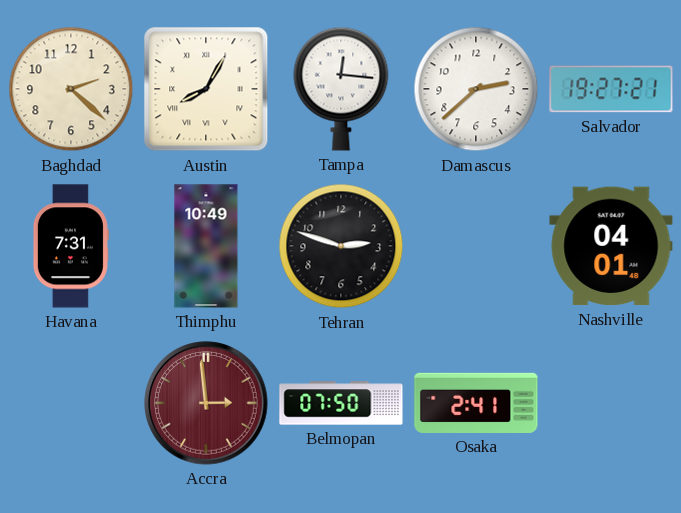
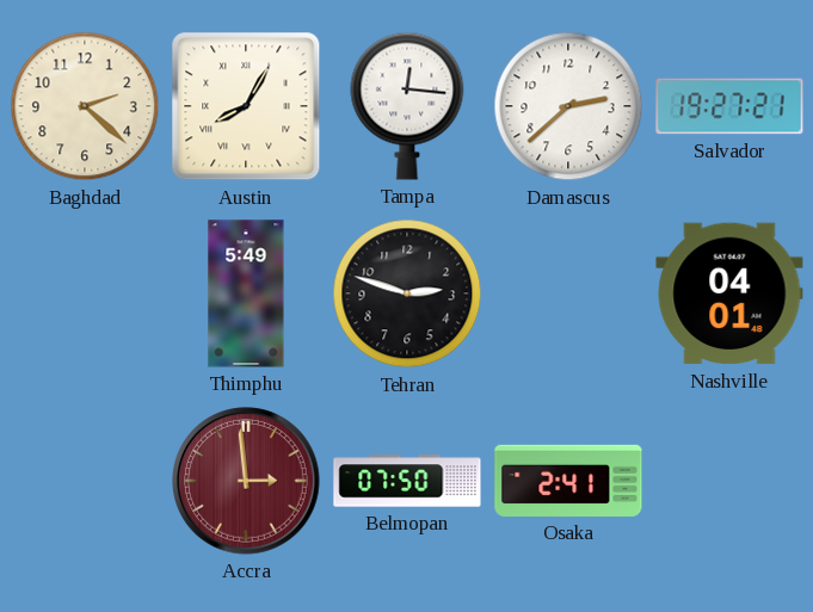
Havana: 7:31 -> none (71, 246)
Thimphu: 10:49 -> 5:49 (246, 293)
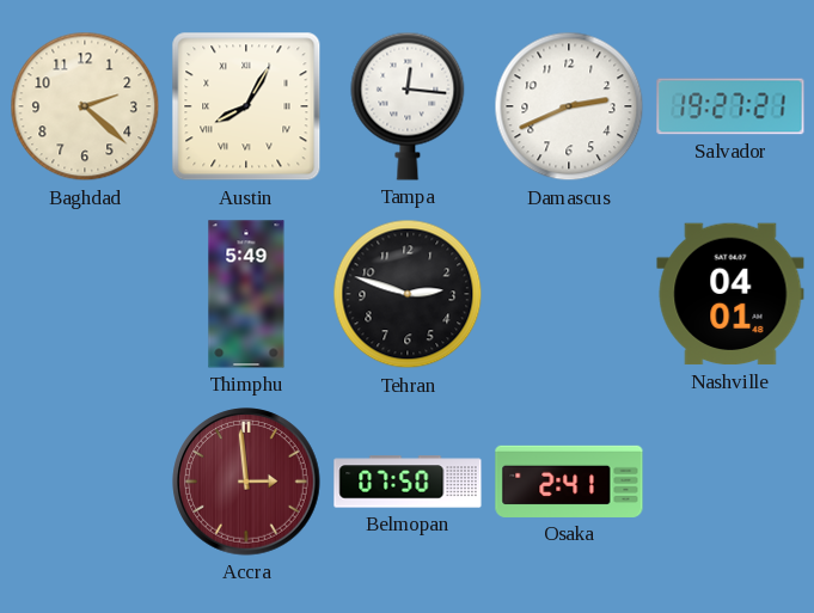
Damascus: 2:38 -> 2:41 (569, 106)
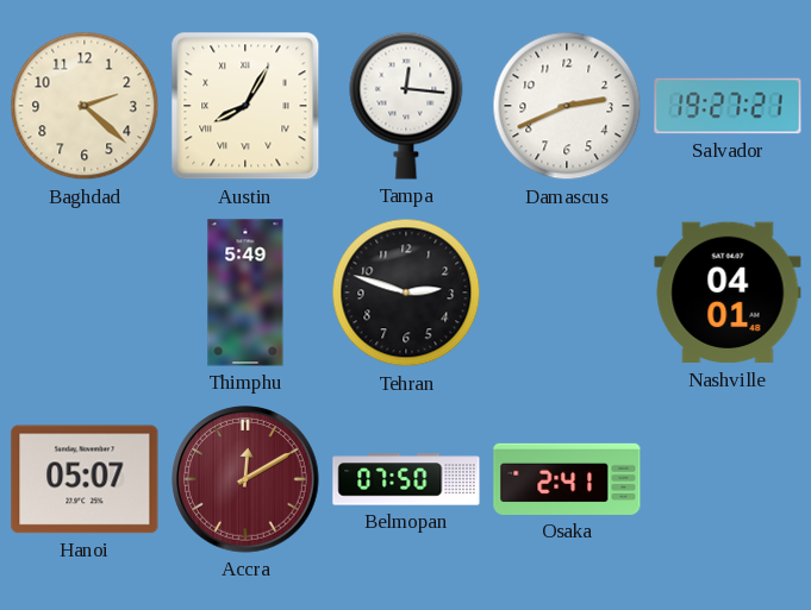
Hanoi: none -> 05:07 (85, 479)
Accra: 2:59 -> 12:10 (245, 479)
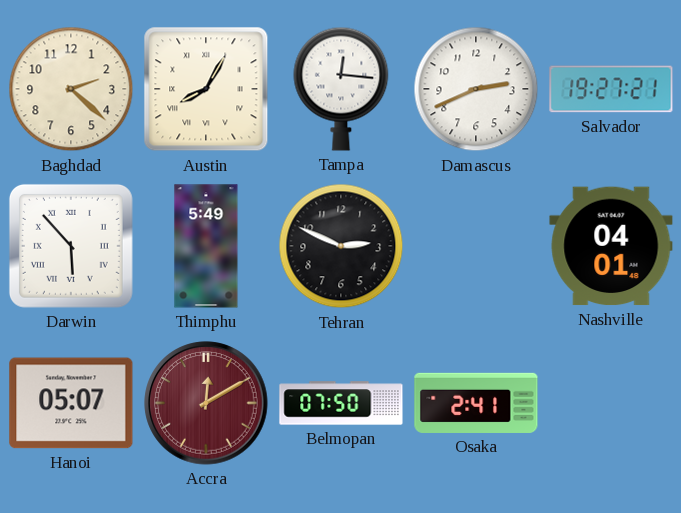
Darwin: none -> 5:53 (71, 246)
Tehran: 2:48 -> 2:49 (341, 246)
